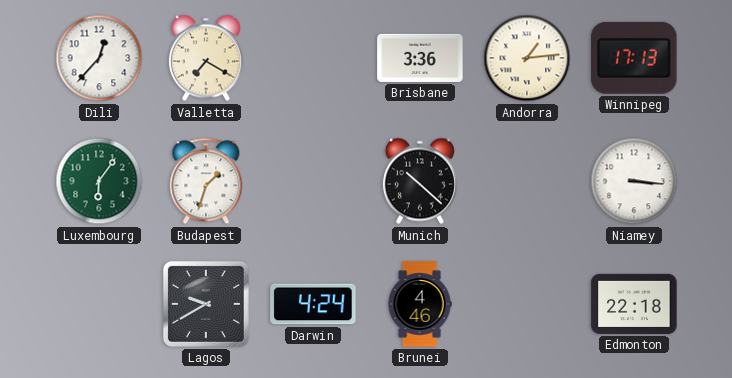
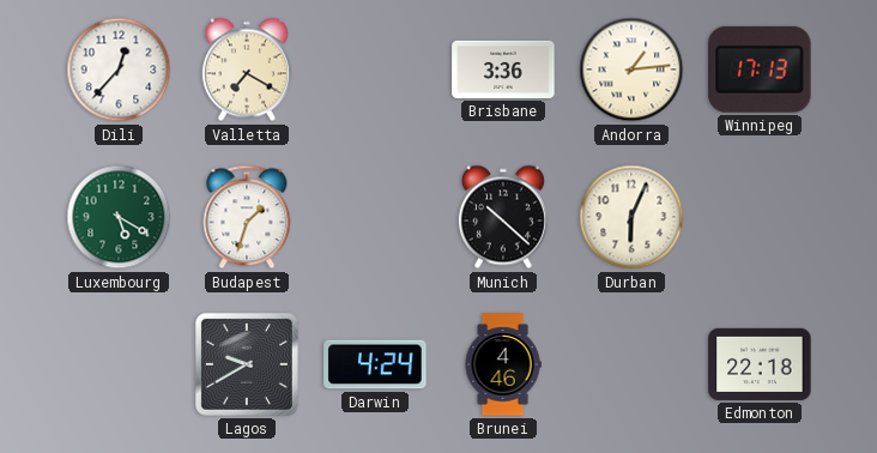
Luxembourg: 6:06 -> 5:20 (119, 217)
Durban: none -> 6:04 (631, 217)
Niamey: 3:16 -> none (634, 181)
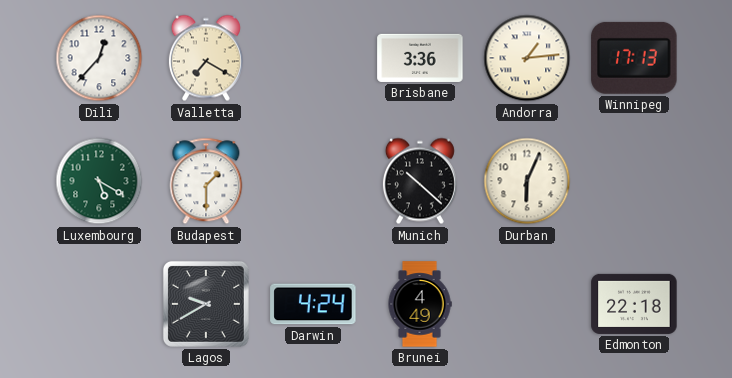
Budapest: 1:33 -> 1:30 (206, 181)
Brunei: 4:46 -> 4:49 (420, 304)
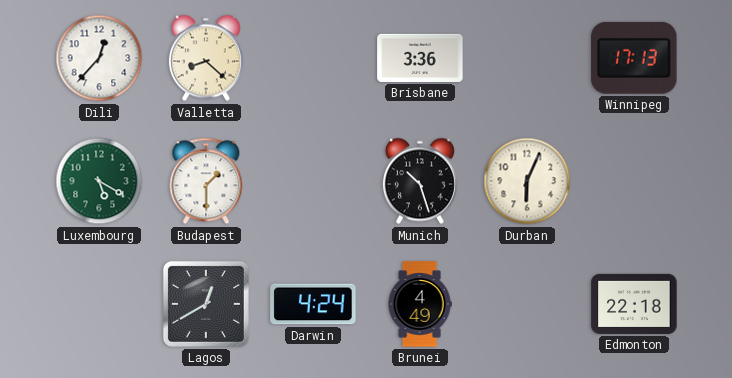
Valletta: 7:20 -> 8:22 (206, 58)
Andorra: 1:14 -> none (527, 58)
Munich: 10:22 -> 10:27 (420, 181)
Lagos: 9:40 -> 12:40 (206, 304)
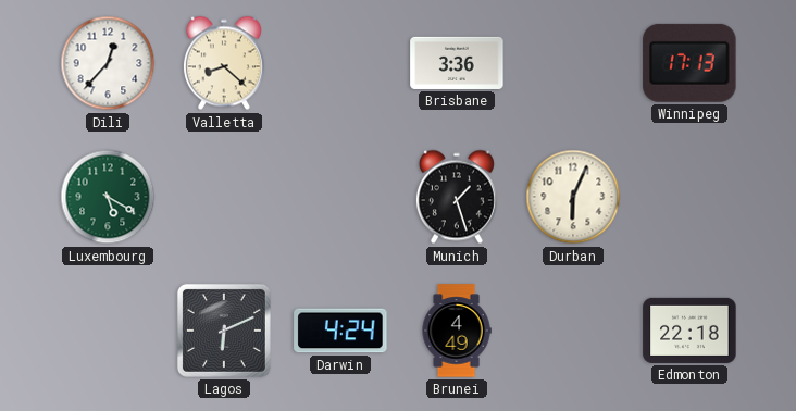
Budapest: 1:30 -> none (206, 181)
Munich: 10:27 -> 1:27 (457, 197)
Lagos: 12:40 -> 6:11 (224, 331)
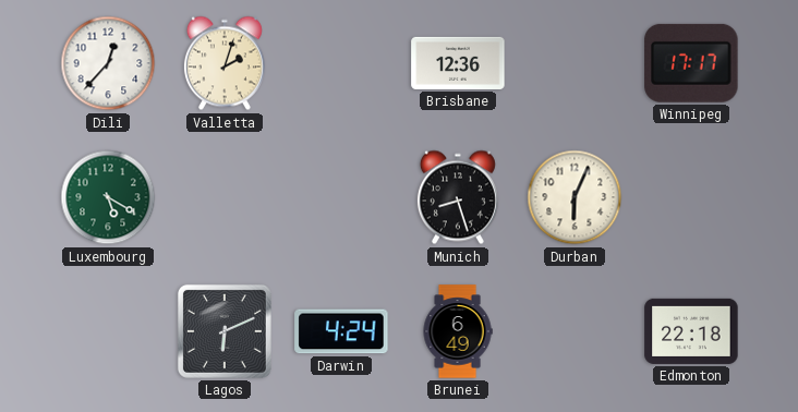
Valletta: 8:22 -> 2:03 (225, 63)
Brisbane: 3:36 -> 12:36 (458, 63)
Winnipeg: 17:13 -> 17:17 (691, 63)
Munich: 1:27 -> 8:27 (458, 197)
Brunei: 4:49 -> 6:49 (458, 331)
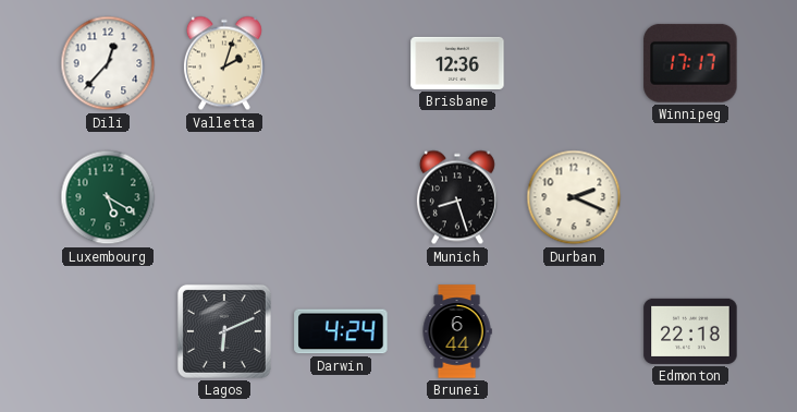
Durban: 6:04 -> 2:19 (574, 197)
Brunei: 6:49 -> 6:44 (457, 331)
